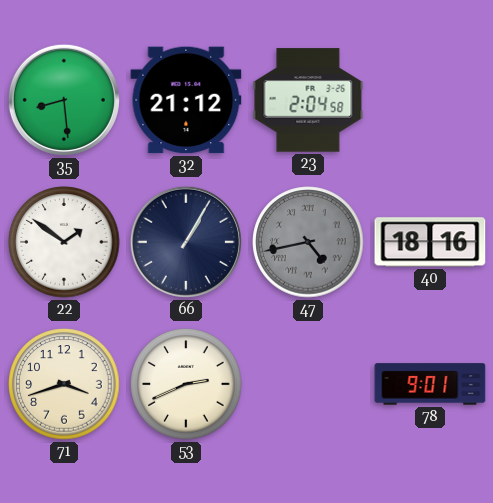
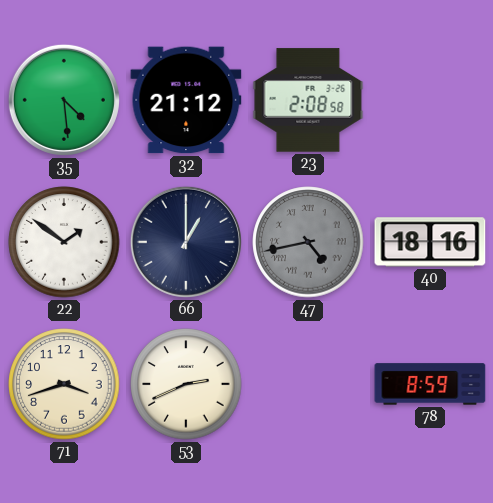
35: 8:29 -> 4:29 (64, 100)
23: 2:04 -> 2:08 (308, 100)
66: 1:05 -> 1:00 (186, 242)
78: 9:01 -> 8:59 (430, 384)
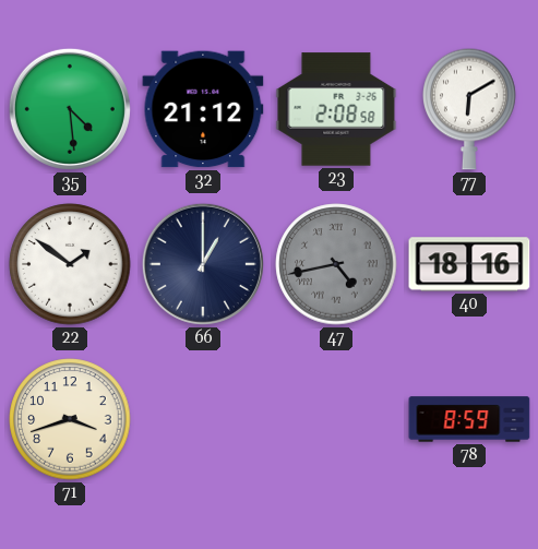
77: none -> 6:10 (469, 109)
53: 2:41 -> none (186, 384)
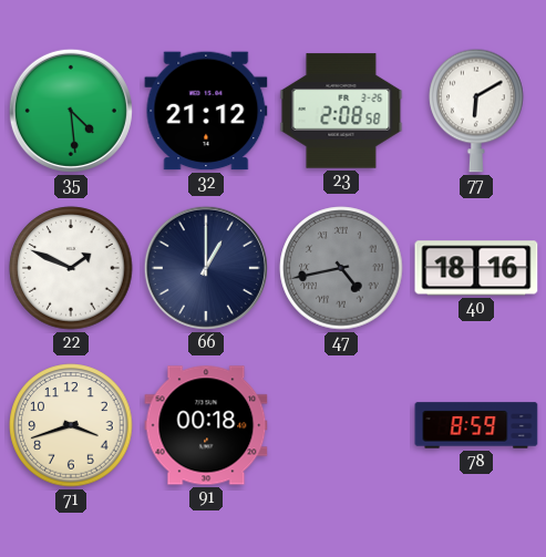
22: 1:51 -> 1:49 (71, 268)
91: none -> 00:18 (206, 425)
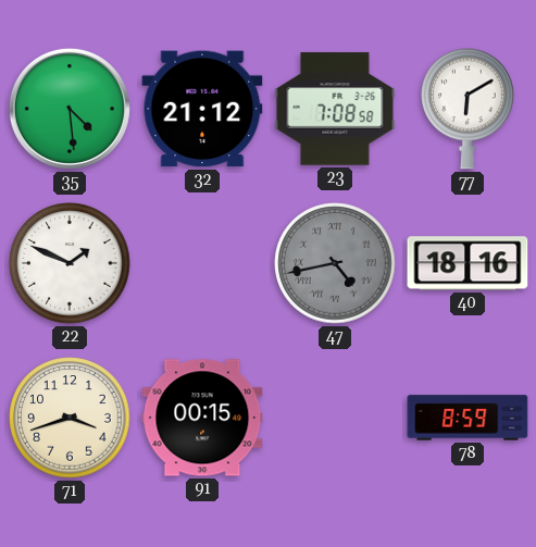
23: 2:08 -> 7:08 (335, 109)
66: 1:00 -> none (206, 268)
91: 00:18 -> 00:15 (202, 418)
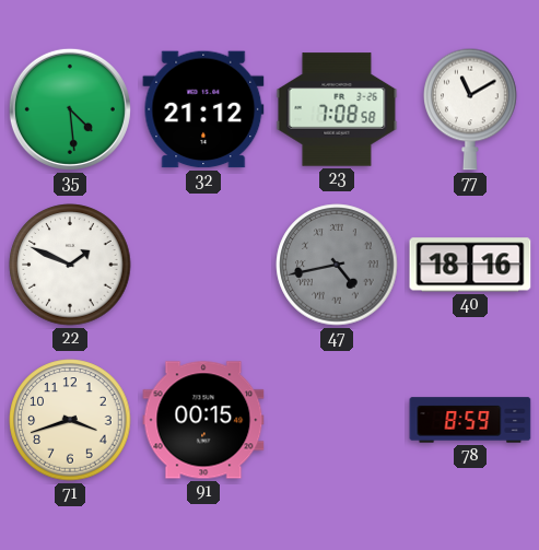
77: 6:10 -> 11:10 (470, 109)
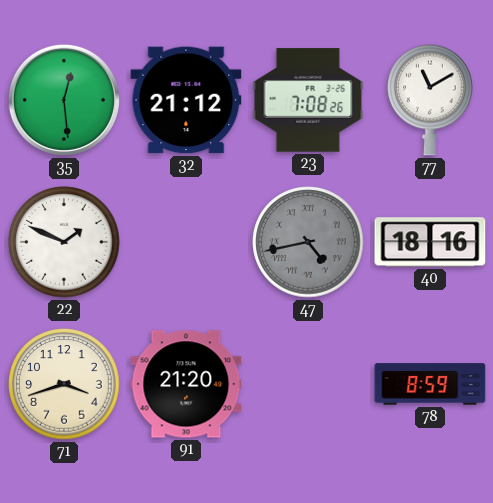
35: 4:29 -> 12:29 (64, 100)
23: 7:08:58 -> 7:08:26 (308, 100)
91: 00:15 -> 21:20 (186, 384)
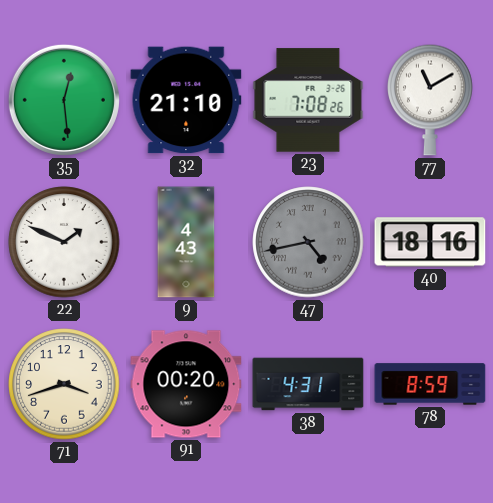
32: 21:12 -> 21:10 (186, 100)
9: none -> 4:43 (186, 242)
91: 21:20 -> 00:20 (186, 384)
38: none -> 4:31 (308, 384)
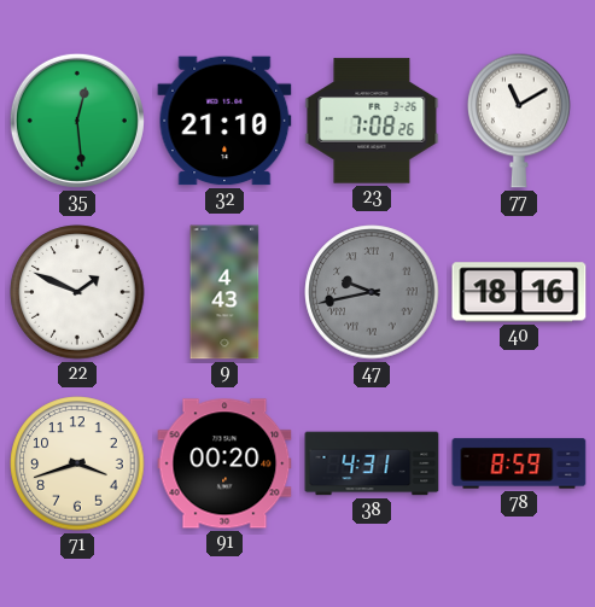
47: 4:43 -> 9:43 (372, 292)
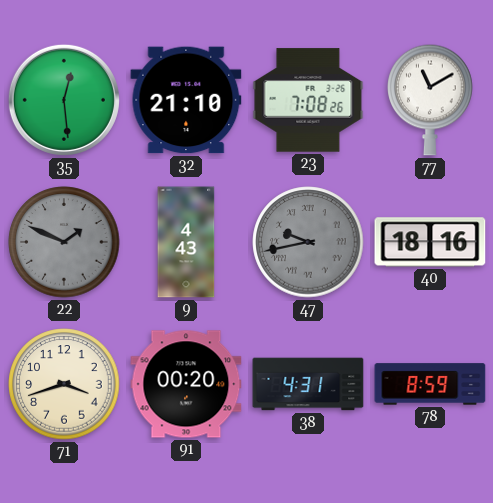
22 dial: white -> grey (64, 242)
